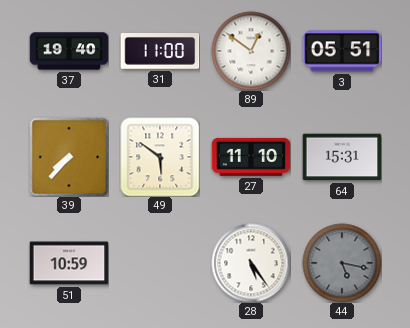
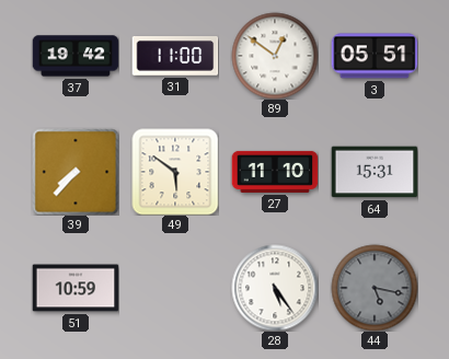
37: 19:40 -> 19:42 (76, 56)
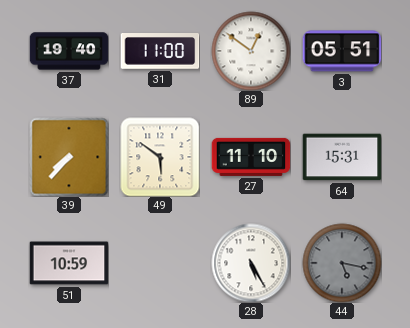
37: 19:42 -> 19:40 (69, 51)
28: 5:24 -> 5:25 (251, 263)
